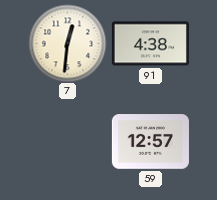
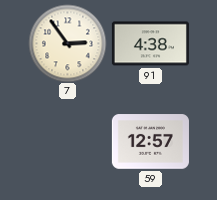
7: 12:31 -> 2:54 (67, 43)
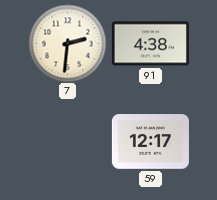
7: 2:54 -> 2:31 (67, 43)
59: 12:57 -> 12:17 (150, 142)
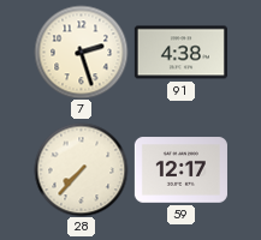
7: 2:31 -> 2:27 (81, 52)
28: none -> 7:37 (81, 169)
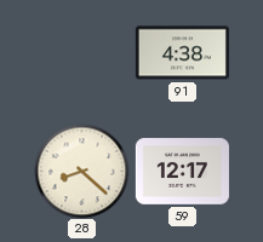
7: 2:27 -> none (81, 52)
28: 7:37 -> 8:22 (81, 171)
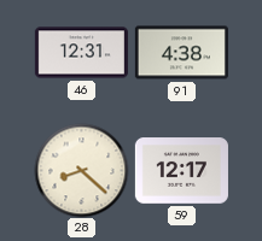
46: none -> 12:31 (81, 53)
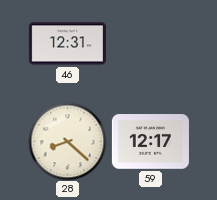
91: 4:38 -> none (181, 53)
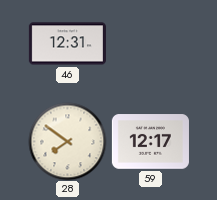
28: 8:22 -> 7:51 (67, 141)
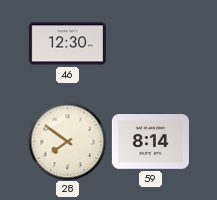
46: 12:31 -> 12:30 (67, 44)
59: 12:17 -> 8:14 (150, 142)
